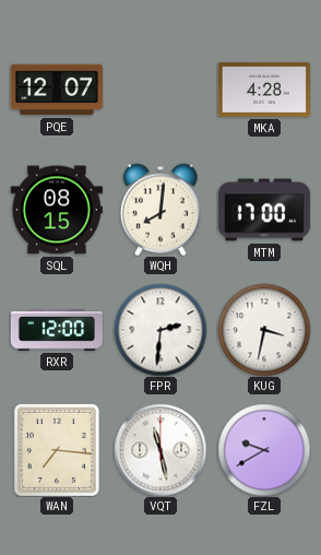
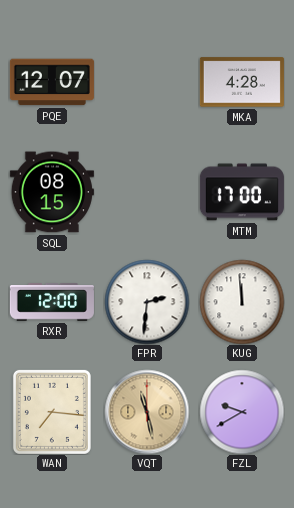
WQH: 8:01 -> none (160, 210)
KUG: 3:32 -> 11:59 (242, 302)
VQT dial: white -> champagne (147, 412)
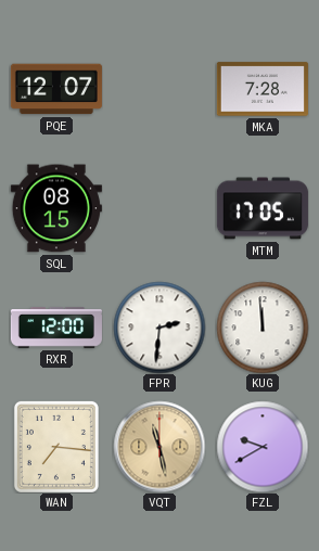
MKA: 4:28 -> 7:28 (263, 89)
MTM: 17:00 -> 17:05 (263, 208)
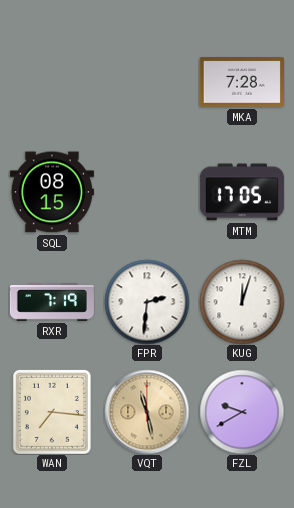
PQE: 12:07 -> none (56, 89)
RXR: 12:00 -> 7:19 (52, 303)
KUG: 11:59 -> 12:03 (242, 302)
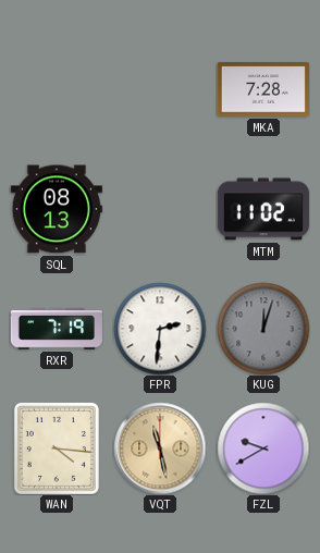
SQL: 08:15 -> 08:13 (57, 209)
MTM: 17:05 -> 11:02 (263, 209)
KUG dial: white -> grey (263, 329)
WAN: 7:16 -> 4:16 (57, 448)
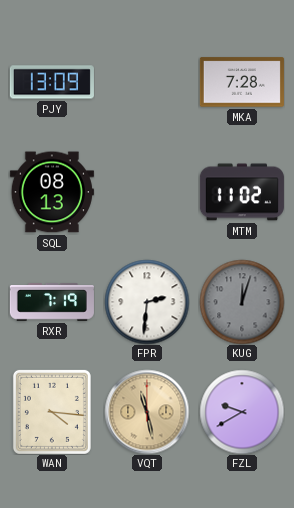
PJY: none -> 13:09 (52, 82)
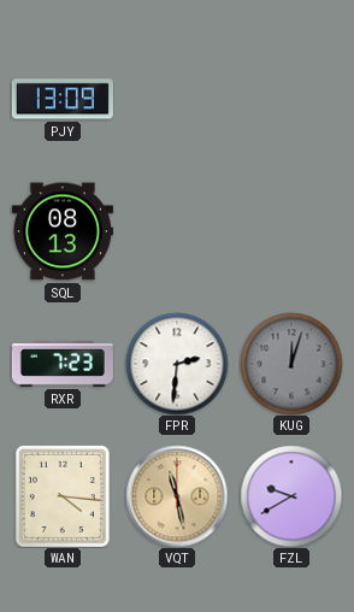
MKA: 7:28 -> none (242, 82)
MTM: 11:02 -> none (242, 192)
RXR: 7:19 -> 7:23 (63, 365)
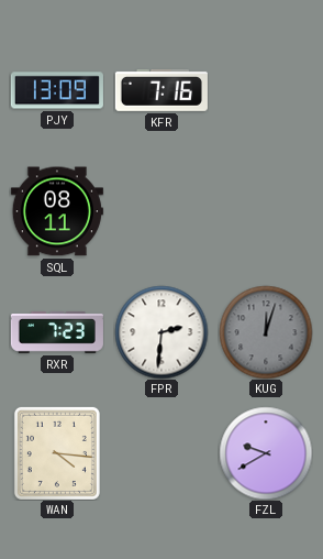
KFR: none -> 7:16 (161, 90)
SQL: 08:13 -> 08:11 (57, 211)
VQT: 11:28 -> none (177, 496)
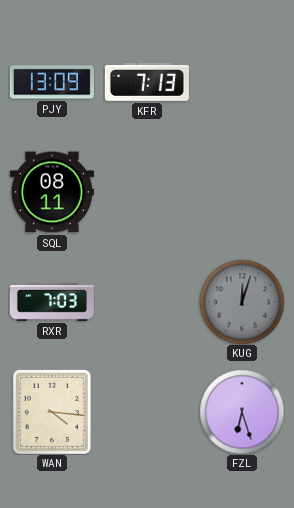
KFR: 7:16 -> 7:13 (147, 82)
RXR: 7:23 -> 7:03 (52, 303)
FPR: 2:31 -> none (161, 332)
FZL: 9:40 -> 6:27 (242, 412)
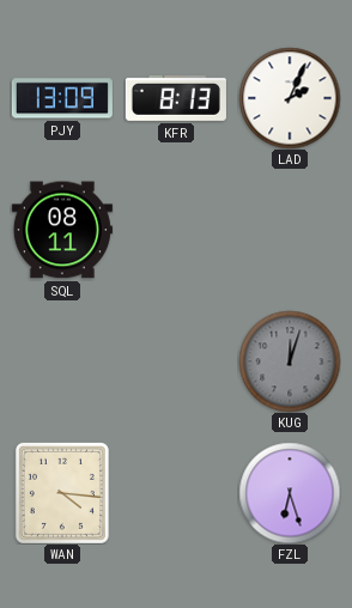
KFR: 7:13 -> 8:13 (176, 98)
LAD: none -> 2:04 (290, 98)
RXR: 7:03 -> none (52, 303)
